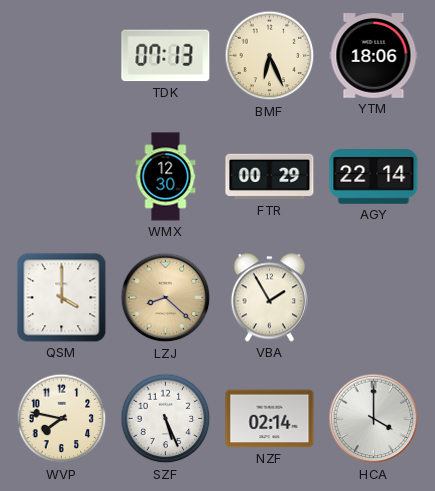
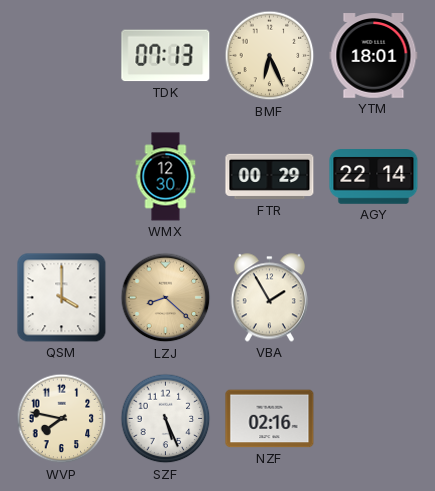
YTM: 18:06 -> 18:01 (374, 56)
NZF: 02:14 -> 02:16 (270, 419)
HCA: 4:00 -> none (374, 419)
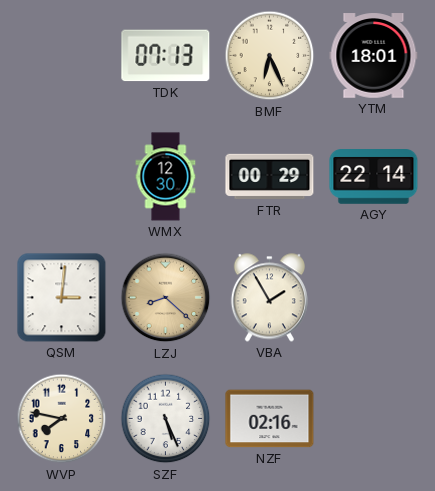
QSM: 4:00 -> 3:01 (62, 298)
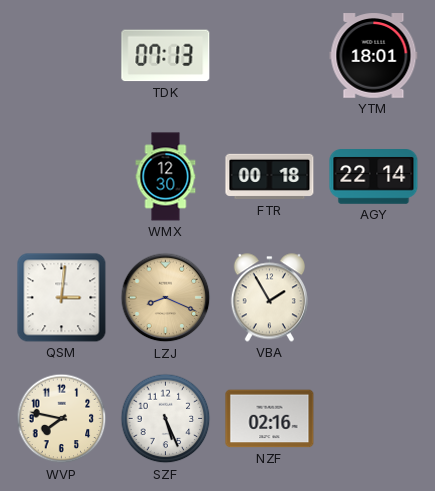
BMF: 6:26 -> none (270, 56)
FTR: 00:29 -> 00:18 (270, 177)
LZJ: 8:22 -> 8:19 (166, 298)
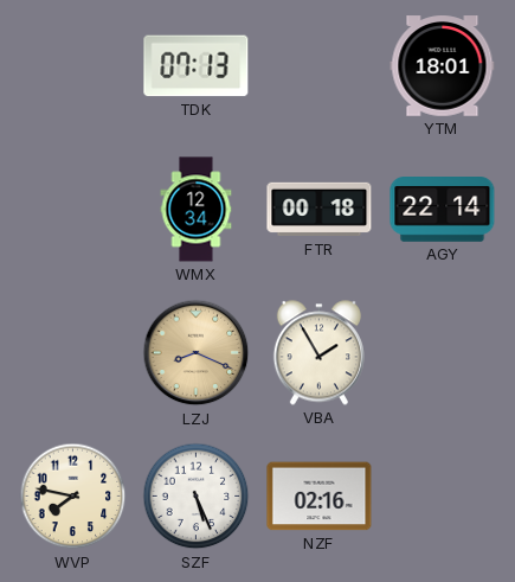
WMX: 12:30 -> 12:34 (197, 210)
QSM: 3:01 -> none (62, 298)
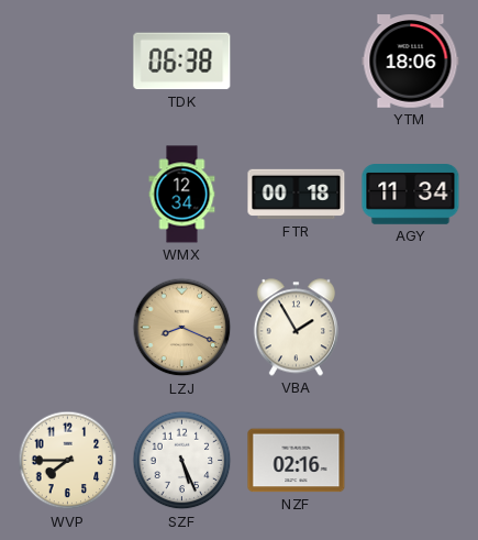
TDK: 07:13 -> 06:38 (182, 62)
YTM: 18:01 -> 18:06 (411, 62)
AGY: 22:14 -> 11:34 (411, 195)
WVP: 7:47 -> 7:45 (68, 461)
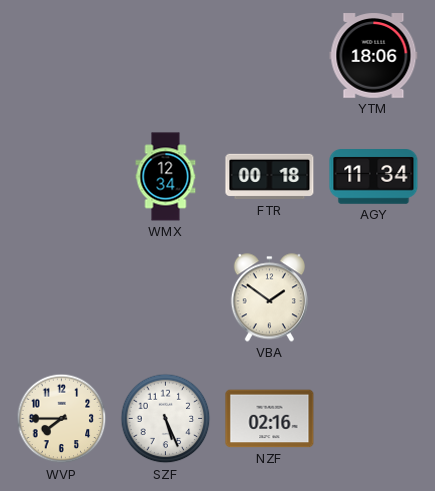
TDK: 06:38 -> none (182, 62)
LZJ: 8:19 -> none (182, 328)
VBA: 1:55 -> 1:51 (269, 298)
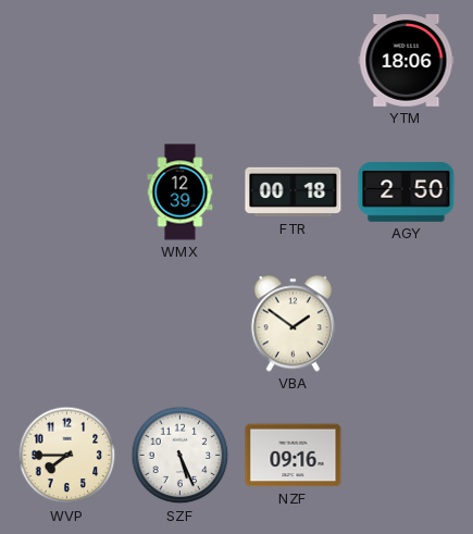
WMX: 12:34 -> 12:39 (181, 193)
AGY: 11:34 -> 2:50 (407, 193)
NZF: 02:16 -> 09:16 (294, 456)
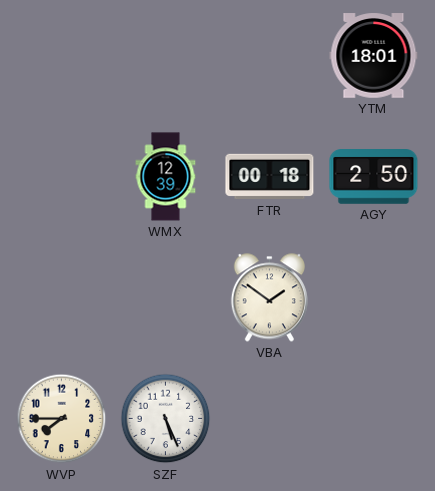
YTM: 18:06 -> 18:01 (374, 56)
NZF: 09:16 -> none (294, 456)
